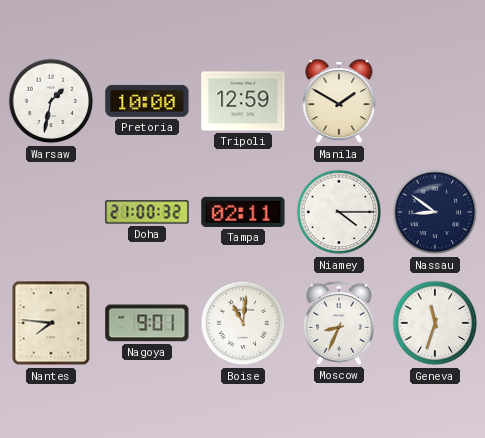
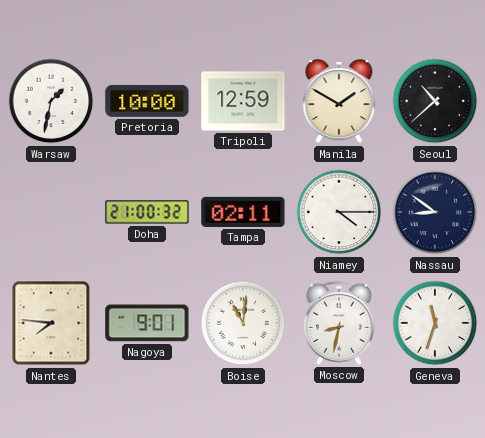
Seoul: none -> 10:38 (435, 101)
Moscow: 8:34 -> 8:32 (339, 323)
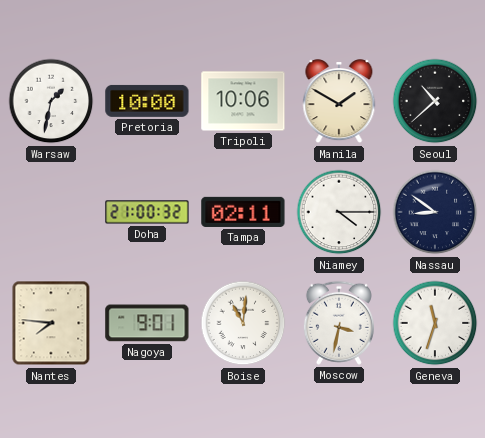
Tripoli: 12:59 -> 10:06 (243, 101)
Moscow: 8:32 -> 3:32 (339, 323)
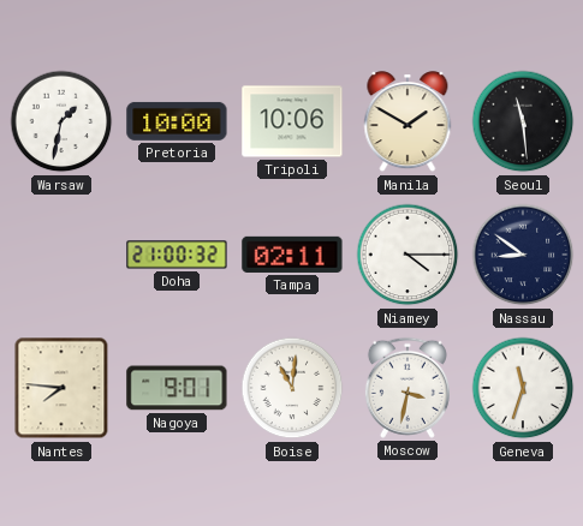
Seoul: 10:38 -> 11:29 (523, 121)
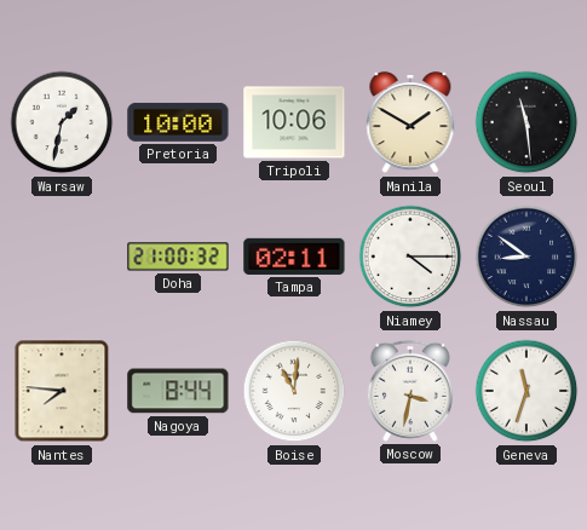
Nagoya: 9:01 -> 8:44 (178, 391)
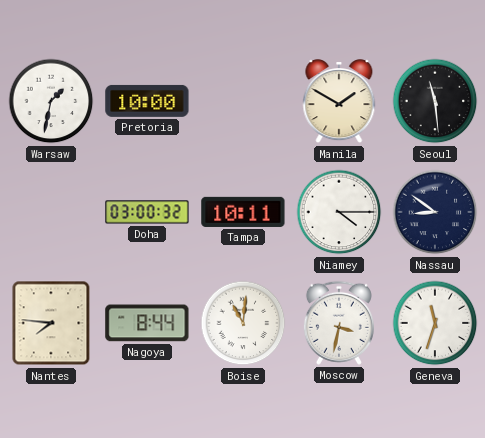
Tripoli: 10:06 -> none (294, 122)
Doha: 21:00 -> 03:00 (147, 212)
Tampa: 02:11 -> 10:11 (243, 212)
